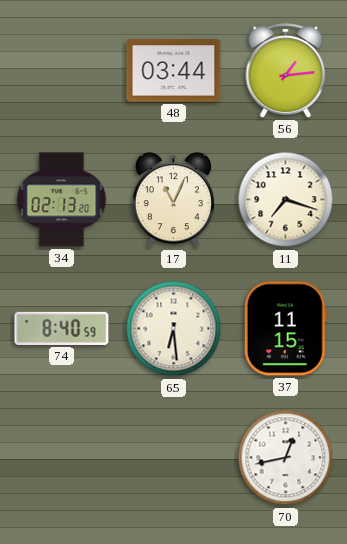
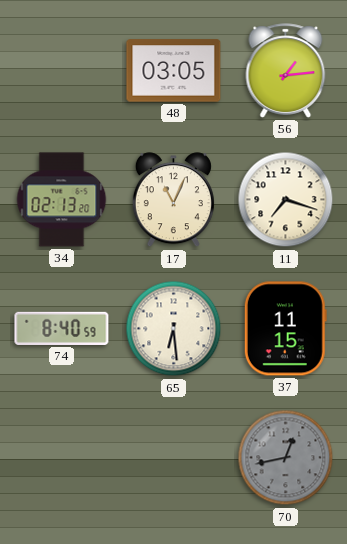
48: 03:44 -> 03:05 (174, 71)
70 dial: white -> grey (286, 458)
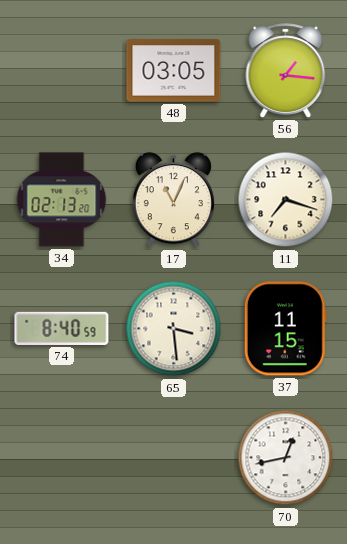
56: 1:14 -> 1:16 (286, 71)
65: 6:29 -> 3:29 (174, 329)
70 dial: grey -> white (286, 458)
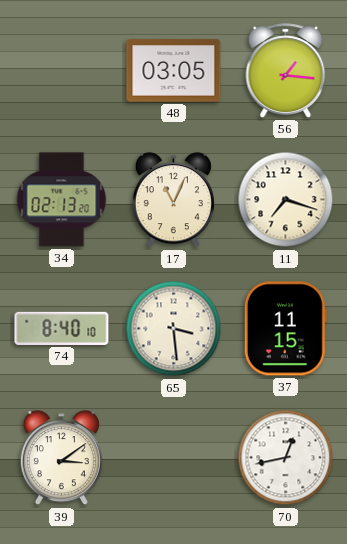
74: 8:40:59 -> 8:40:10 (62, 328)
39: none -> 3:09 (61, 458)
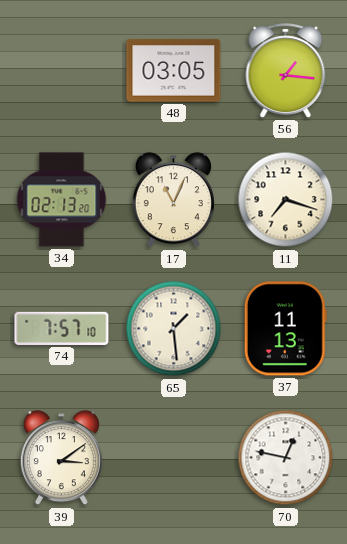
74: 8:40 -> 7:57 (62, 328)
65: 3:29 -> 1:29 (174, 329)
37: 11:15 -> 11:13 (285, 329)
70: 12:43 -> 12:47 (286, 458)
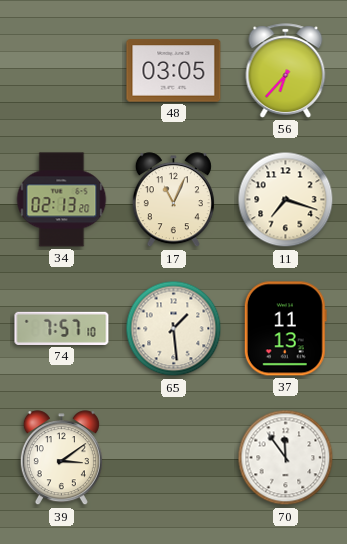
56: 1:16 -> 6:37 (286, 71)
70: 12:47 -> 11:54 (286, 458)
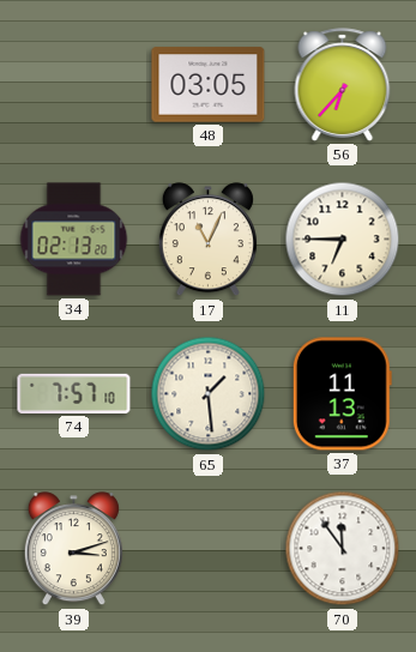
11: 7:18 -> 6:45 (343, 240)
39: 3:09 -> 3:12 (73, 549)
